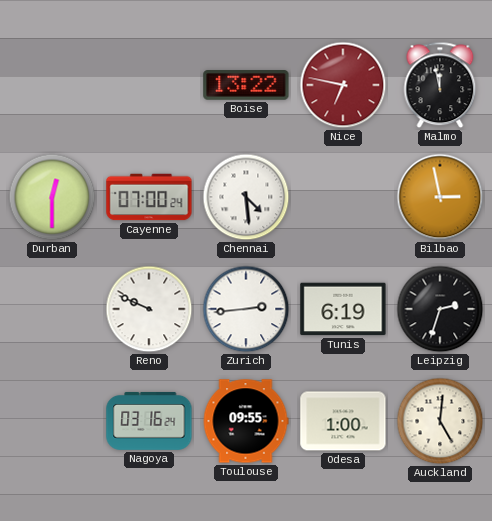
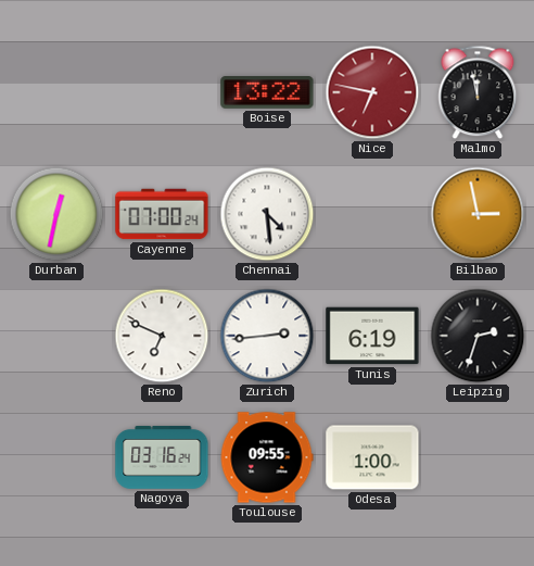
Durban: 12:30 -> 12:32 (56, 214)
Reno: 9:49 -> 6:49 (162, 336)
Auckland: 5:01 -> none (440, 421)
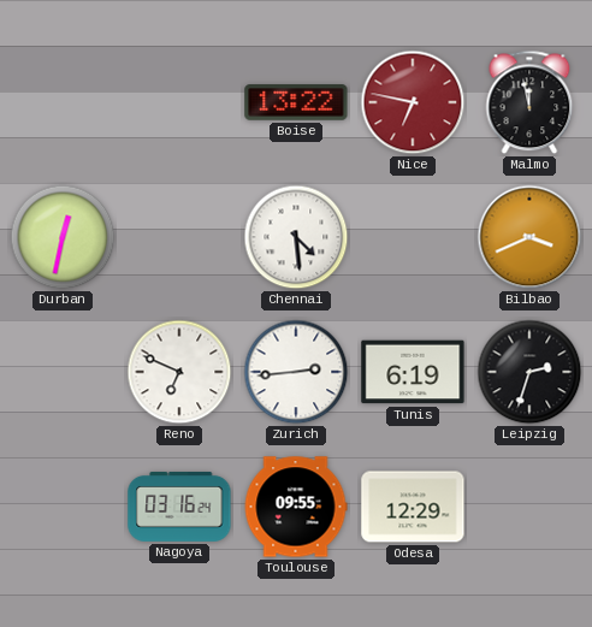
Cayenne: 07:00 -> none (162, 214)
Bilbao: 2:58 -> 3:41 (529, 237)
Odesa: 1:00 -> 12:29 (413, 507)
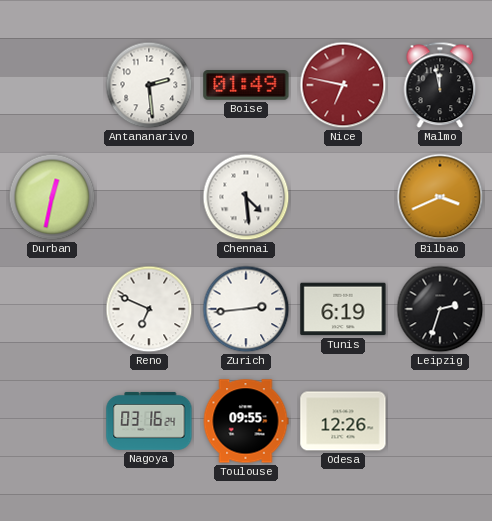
Antananarivo: none -> 2:29 (149, 85)
Boise: 13:22 -> 01:49 (246, 85)
Odesa: 12:29 -> 12:26 (343, 421)
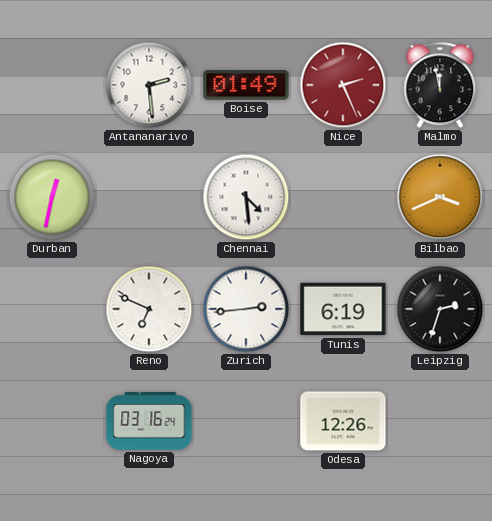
Nice: 6:47 -> 2:26 (343, 85)
Toulouse: 09:55 -> none (246, 421)
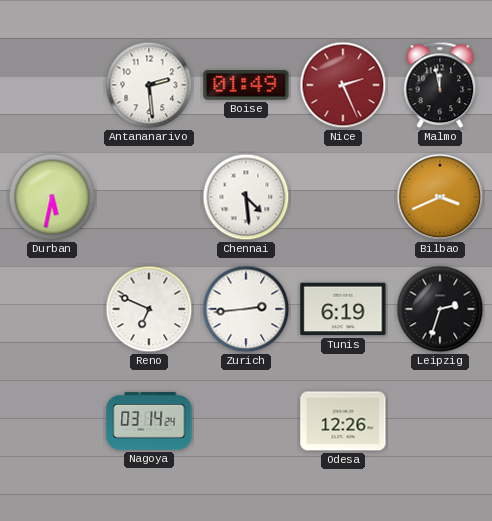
Durban: 12:32 -> 5:32 (52, 197)
Nagoya: 03:16 -> 03:14 (149, 421)
